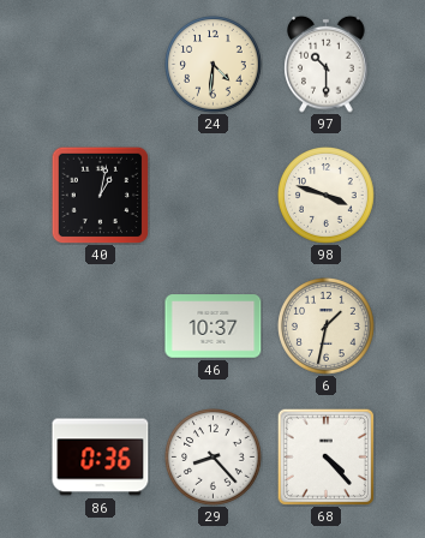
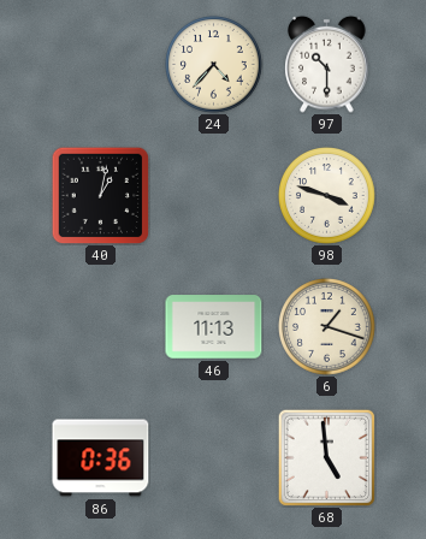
24: 4:31 -> 4:37 (214, 65)
46: 10:37 -> 11:13 (214, 327)
6: 1:32 -> 1:18 (327, 327)
29: 8:23 -> none (214, 458)
68: 4:23 -> 4:59 (326, 457)
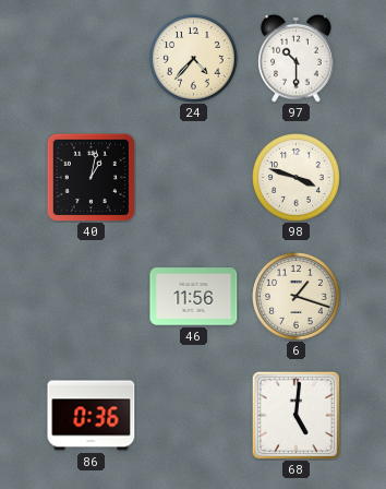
46: 11:13 -> 11:56 (194, 297)
68: 4:59 -> 5:01 (295, 415)
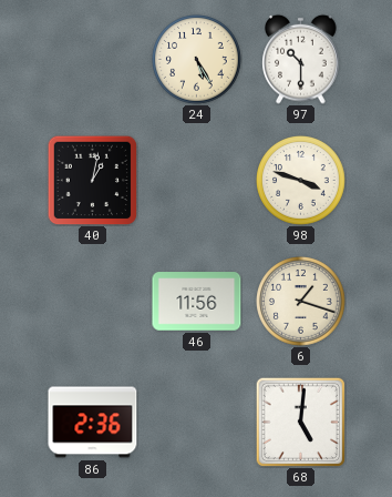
24: 4:37 -> 5:25 (197, 60)
86: 0:36 -> 2:36 (93, 423)
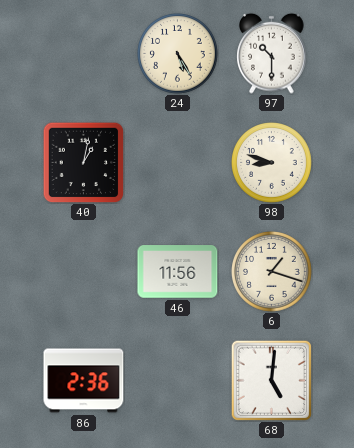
98: 3:48 -> 8:48 (272, 163)
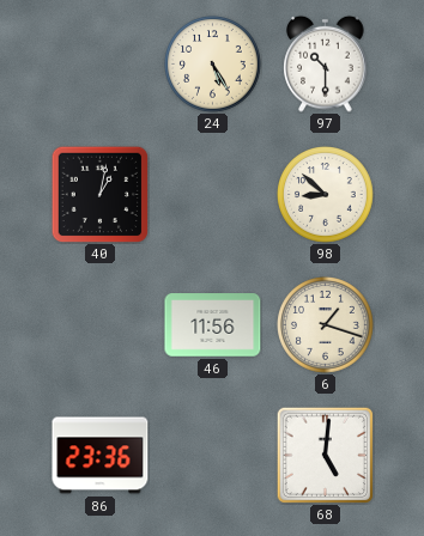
98: 8:48 -> 8:52 (326, 195)
86: 2:36 -> 23:36 (101, 456)
